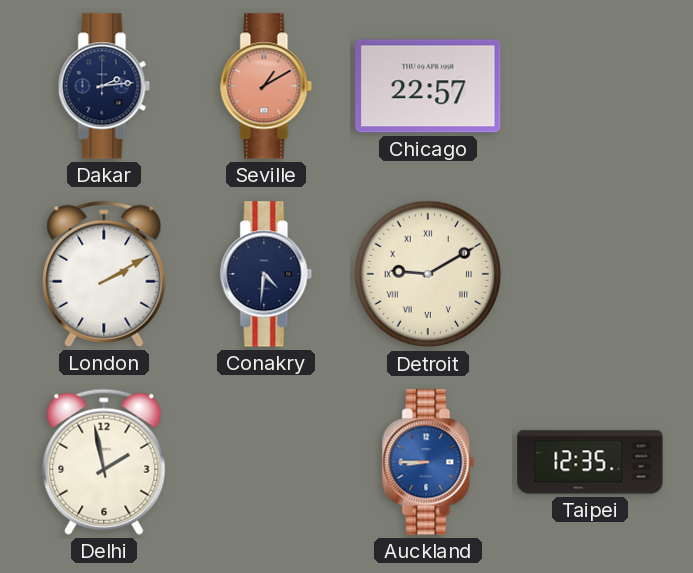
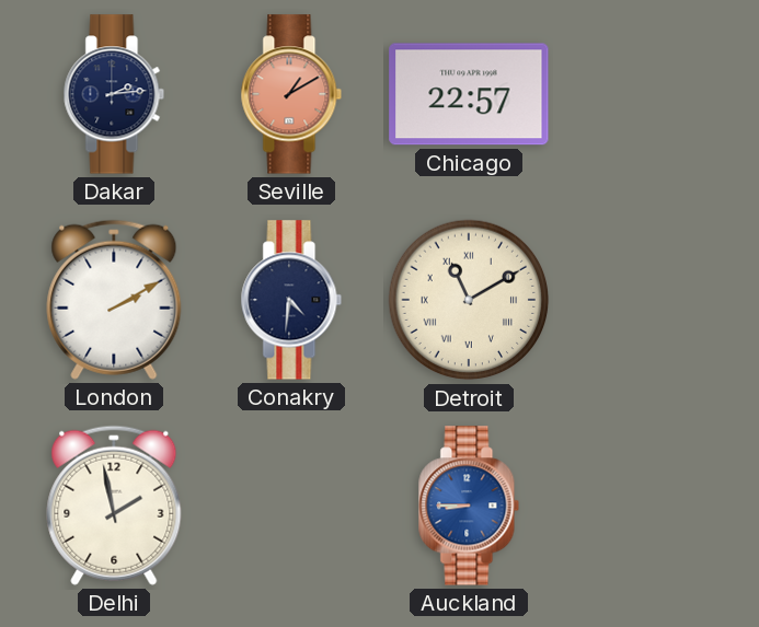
Detroit: 9:10 -> 11:10 (469, 300)
Taipei: 12:35 -> none (590, 462)
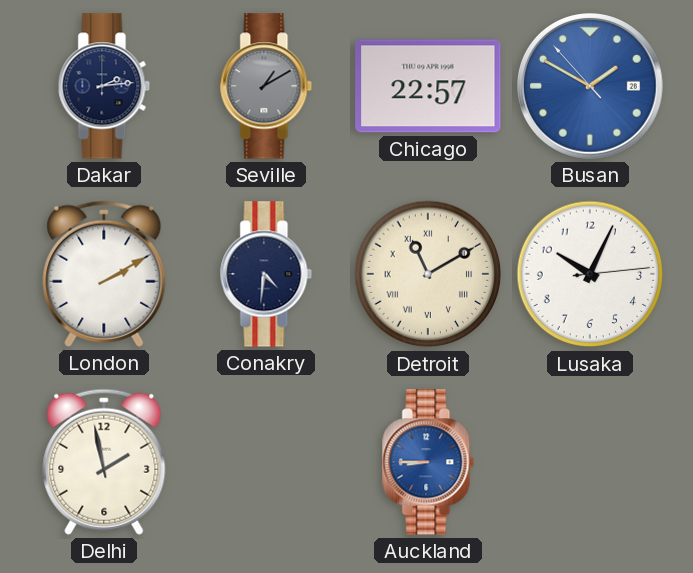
Seville dial: salmon -> grey (266, 86)
Busan: none -> 1:49 (591, 87)
Lusaka: none -> 10:04 (590, 274)
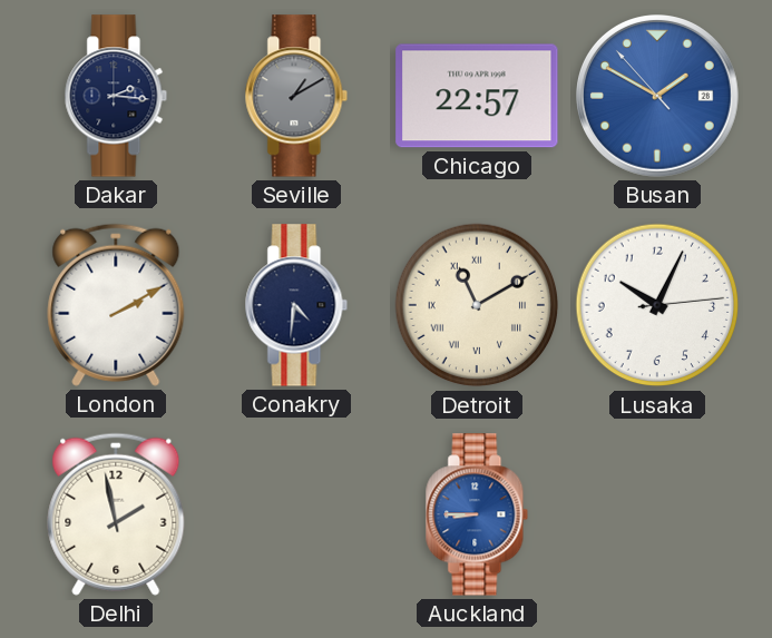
Dakar: 2:14 -> 2:16 (116, 96)
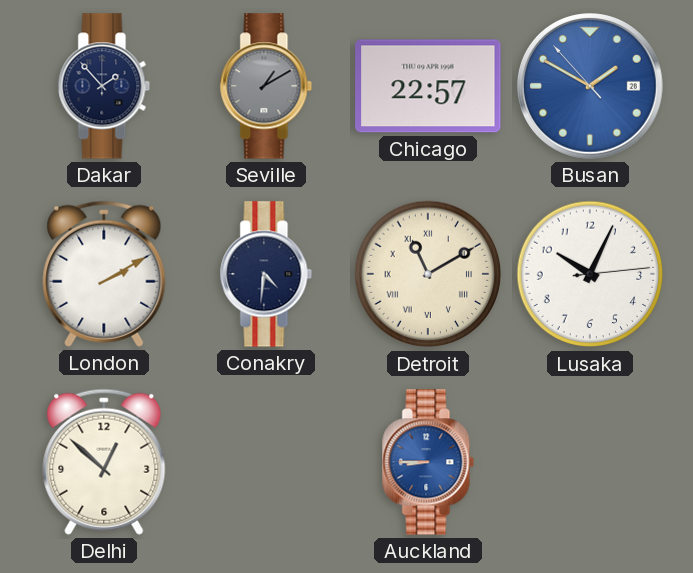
Dakar: 2:16 -> 1:53 (104, 86)
Delhi: 1:58 -> 12:52 (104, 462)
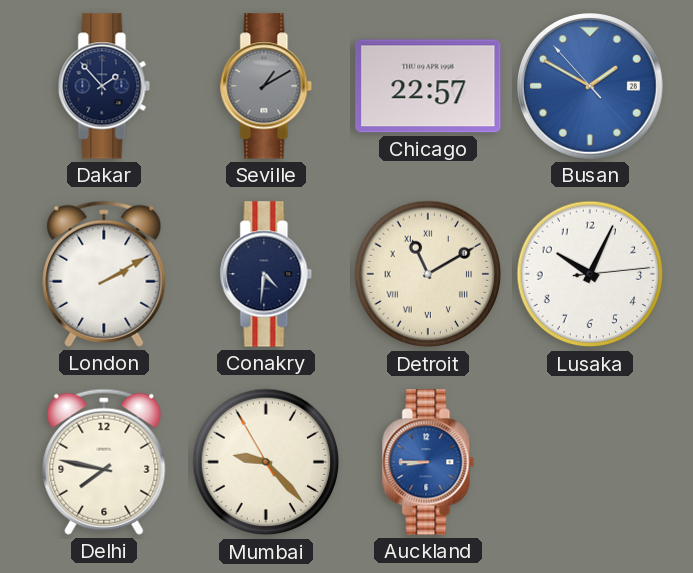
Delhi: 12:52 -> 7:47 (104, 462)
Mumbai: none -> 9:22 (266, 462)
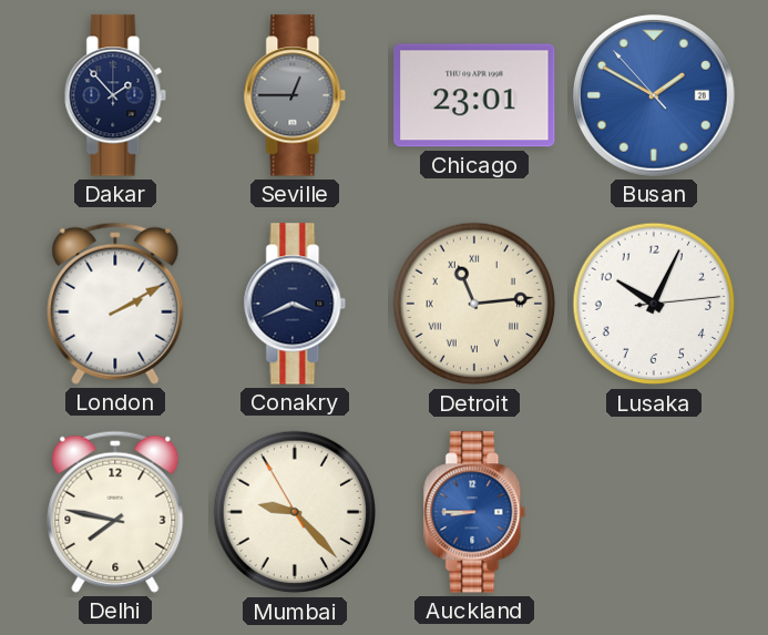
Seville: 1:10 -> 12:45 (295, 95)
Chicago: 22:57 -> 23:01 (474, 95)
Conakry: 4:31 -> 3:41 (295, 304)
Detroit: 11:10 -> 11:14 (474, 304)
